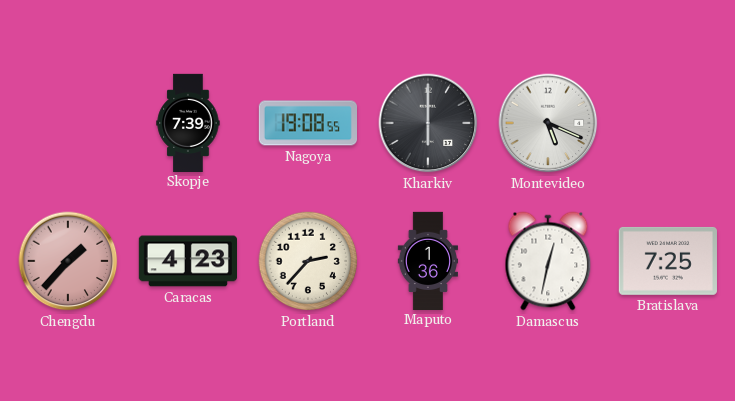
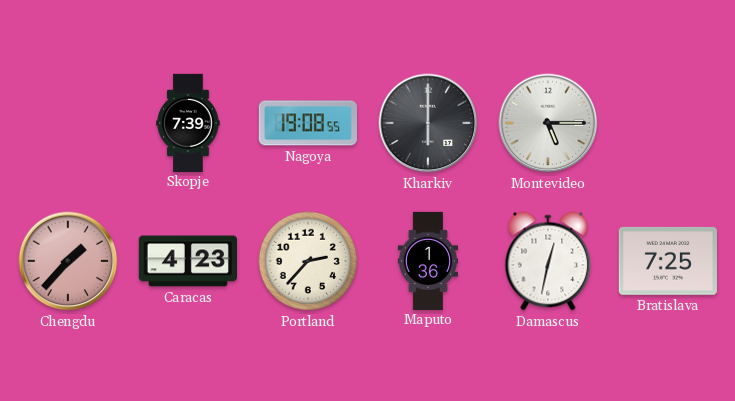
Montevideo: 5:19 -> 5:15 (548, 123)
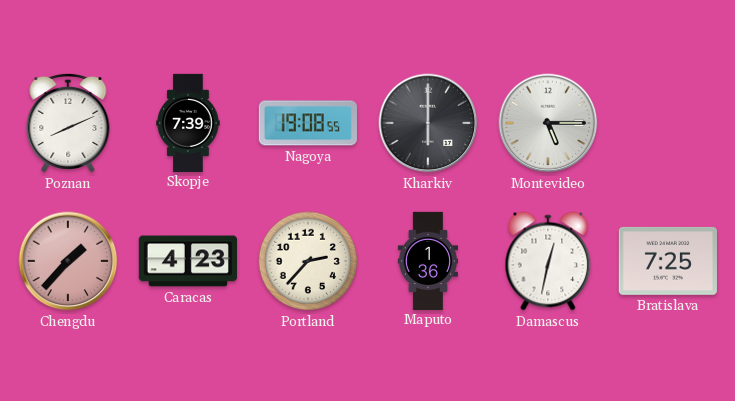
Poznan: none -> 8:11 (68, 123)
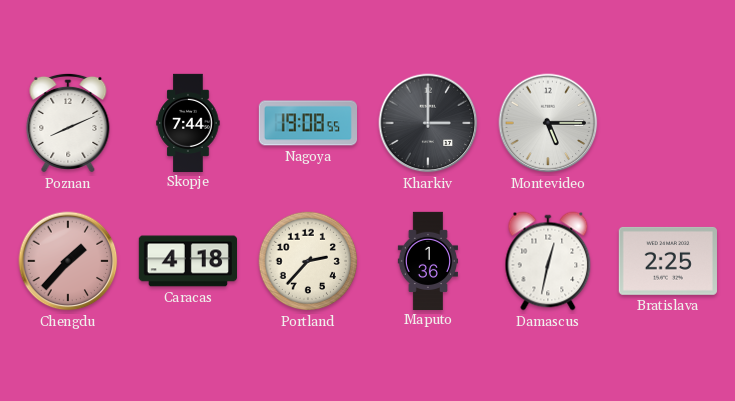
Skopje: 7:39 -> 7:44 (188, 122)
Kharkiv: 6:00 -> 3:00 (428, 123)
Caracas: 4:23 -> 4:18 (187, 261)
Bratislava: 7:25 -> 2:25 (668, 261)
